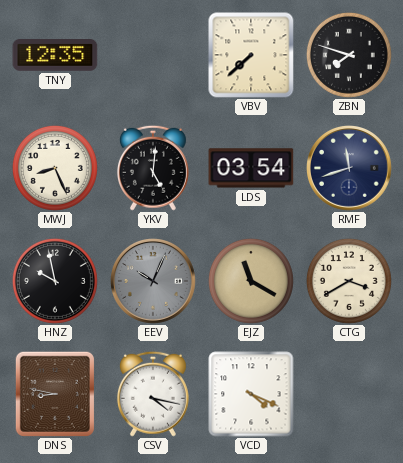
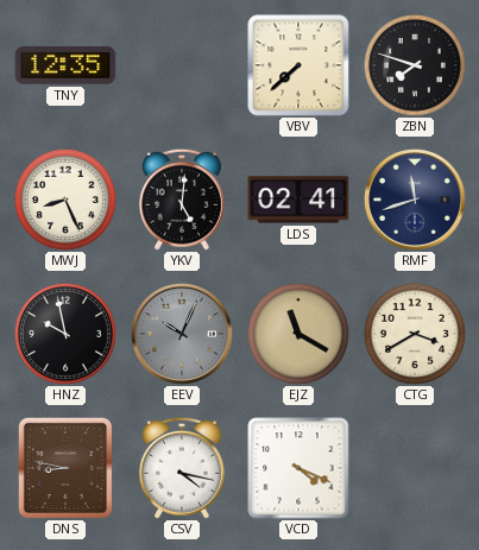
LDS: 03:54 -> 02:41 (298, 200)
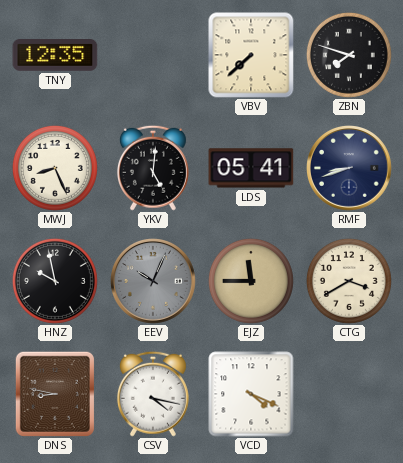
LDS: 02:41 -> 05:41 (251, 168)
RMF: 11:42 -> 8:42 (350, 169)
EJZ: 11:20 -> 11:45 (251, 281)
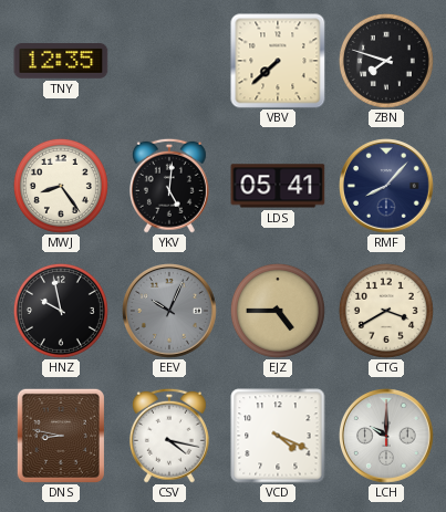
MWJ: 8:26 -> 8:24 (61, 186)
RMF: 8:42 -> 8:07 (387, 187)
EJZ: 11:45 -> 4:45 (278, 311)
LCH: none -> 10:00 (387, 437)
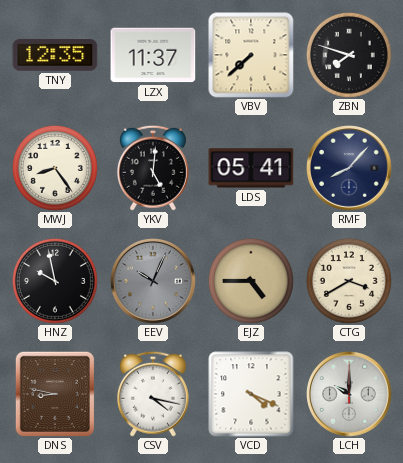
LZX: none -> 11:37 (153, 55)
